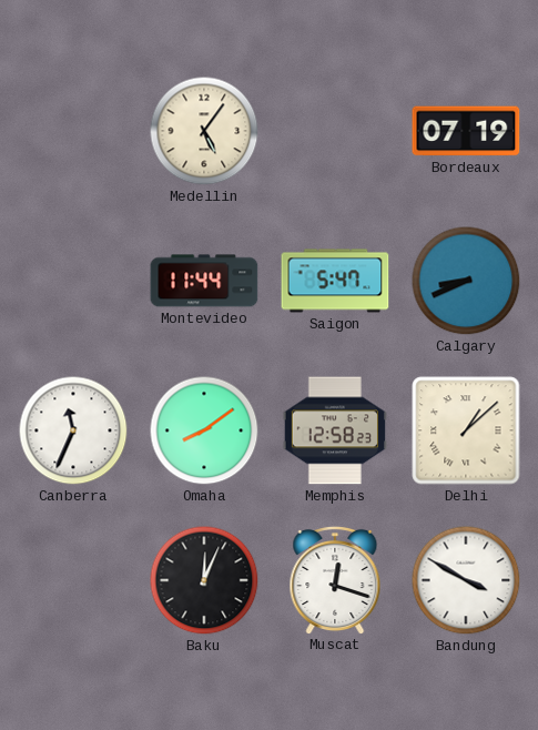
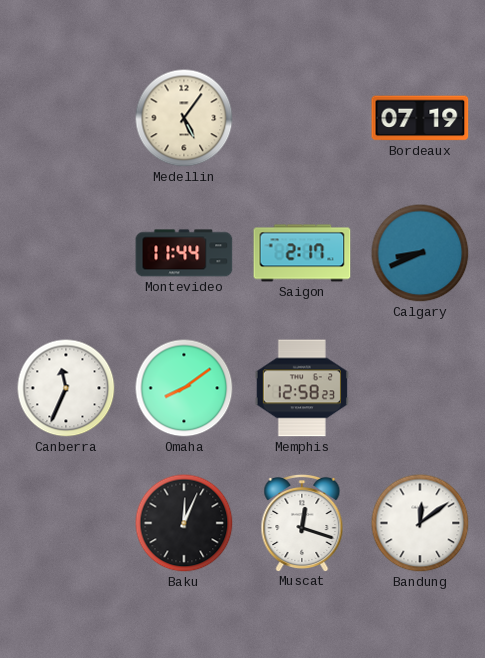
Saigon: 5:47 -> 2:17 (302, 253)
Delhi: 1:08 -> none (466, 430)
Bandung: 3:50 -> 12:09 (420, 523)
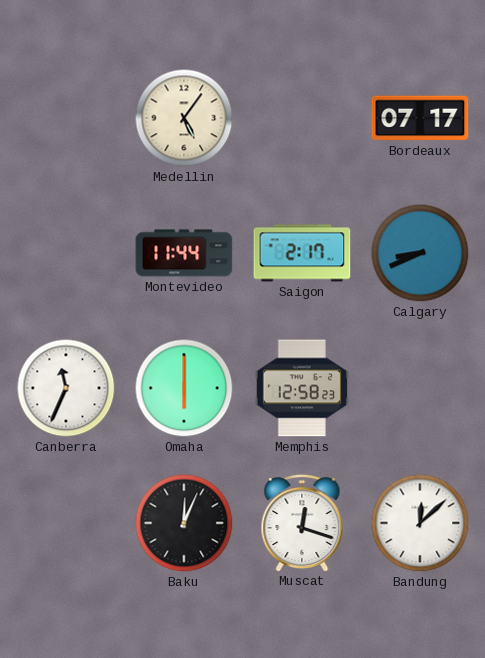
Bordeaux: 07:19 -> 07:17 (420, 118)
Omaha: 8:09 -> 6:00 (184, 388)
Bandung: 12:09 -> 12:08 (420, 523)
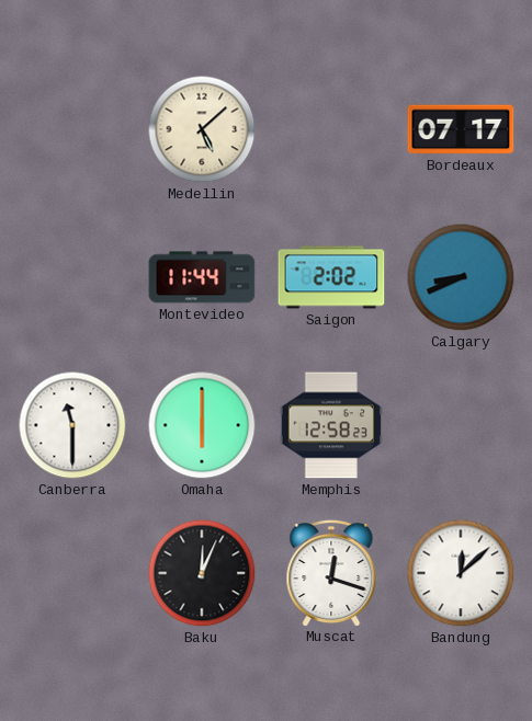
Medellin: 5:06 -> 5:08 (202, 129)
Saigon: 2:17 -> 2:02 (331, 277)
Canberra: 11:34 -> 11:30 (72, 425)
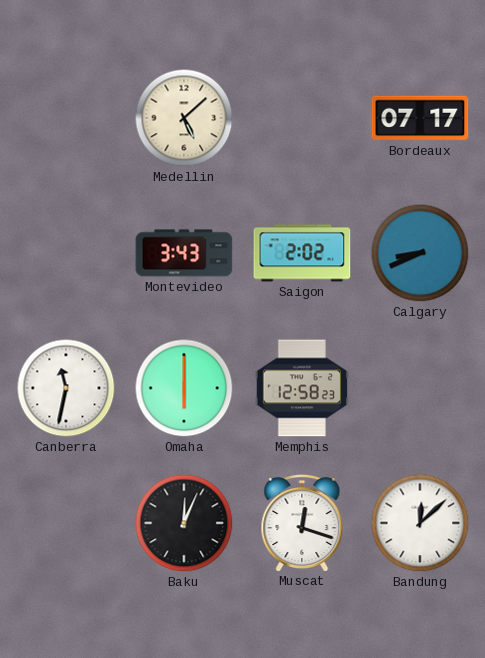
Montevideo: 11:44 -> 3:43 (184, 253)
Canberra: 11:30 -> 11:32 (66, 388)
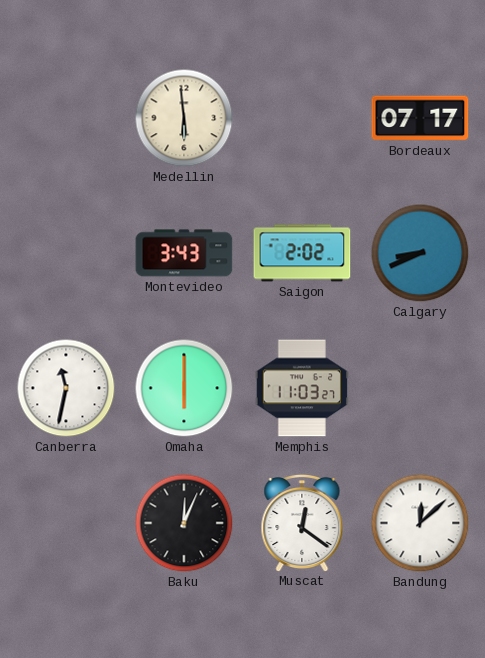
Medellin: 5:08 -> 5:59 (184, 118)
Memphis: 12:58 -> 11:03 (302, 388)
Muscat: 12:18 -> 12:21 (302, 522)
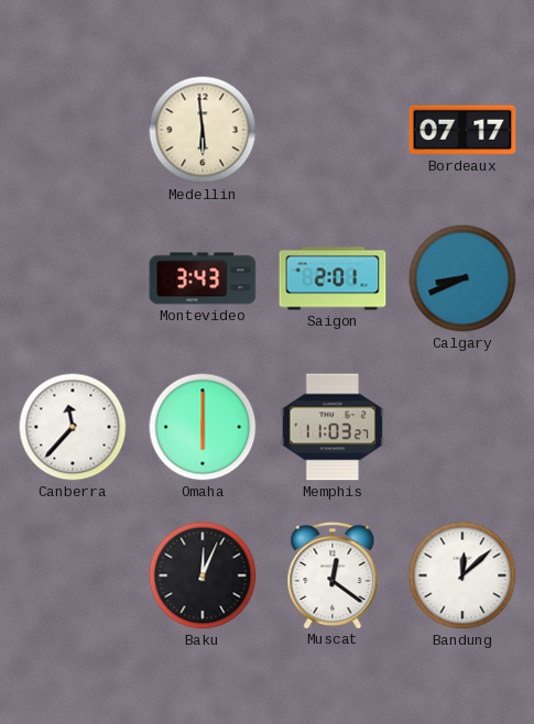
Saigon: 2:02 -> 2:01 (333, 278)
Canberra: 11:32 -> 11:37 (73, 427)
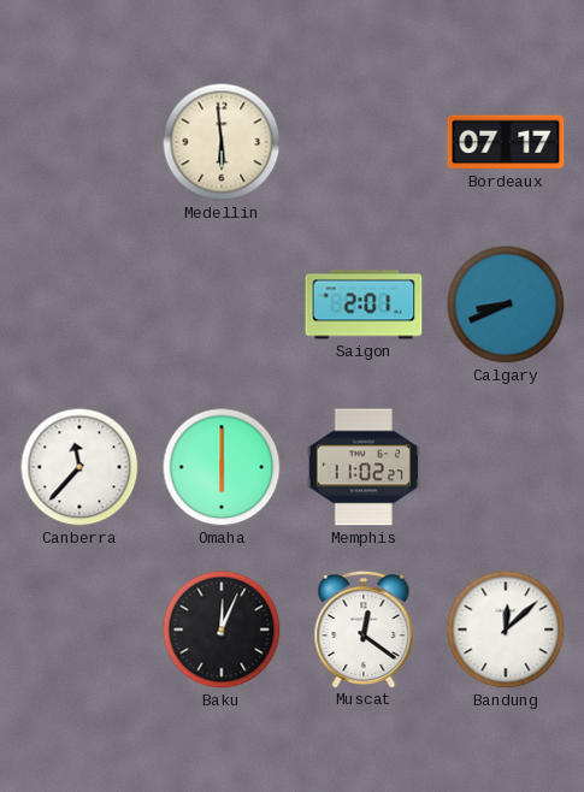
Montevideo: 3:43 -> none (203, 278)
Memphis: 11:03 -> 11:02 (364, 467)
